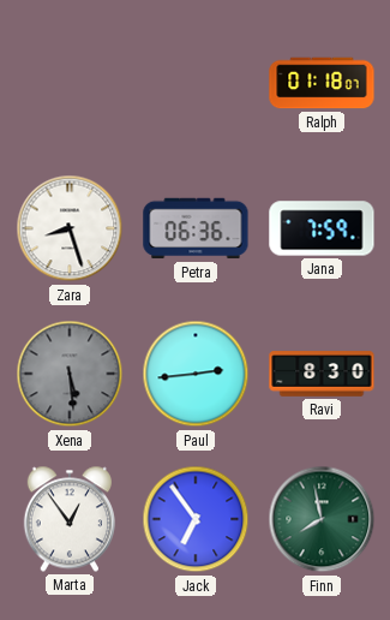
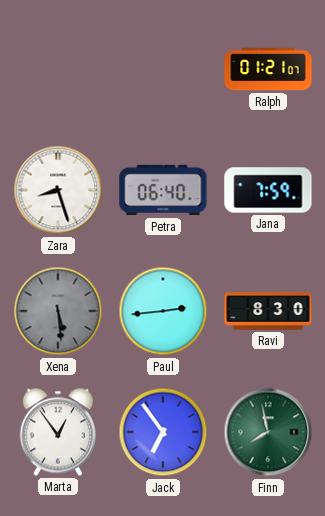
Ralph: 01:18 -> 01:21 (268, 69)
Petra: 06:36 -> 06:40 (163, 190)
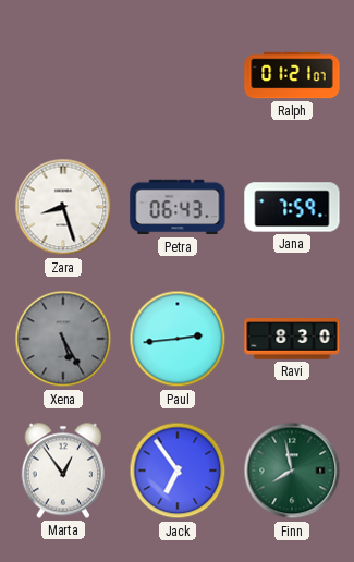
Petra: 06:40 -> 06:43 (178, 207)
Xena: 5:29 -> 5:25 (63, 339)
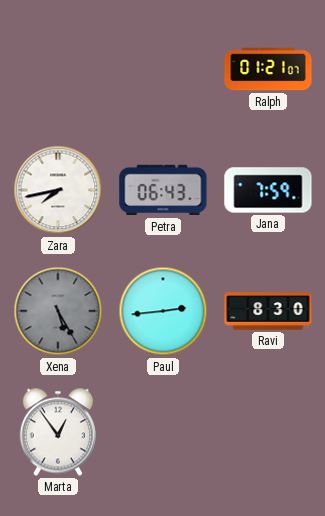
Zara: 8:27 -> 7:43 (58, 190)
Jack: 6:54 -> none (178, 471)
Finn: 7:58 -> none (292, 471)
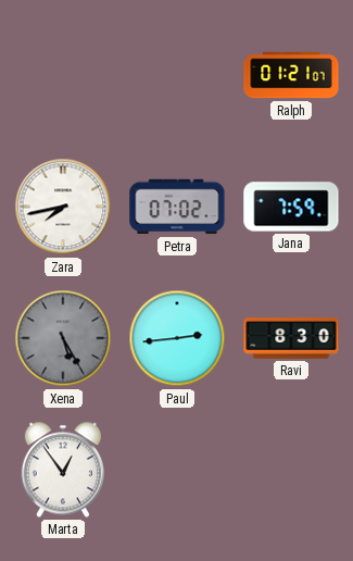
Petra: 06:43 -> 07:02 (177, 207)
